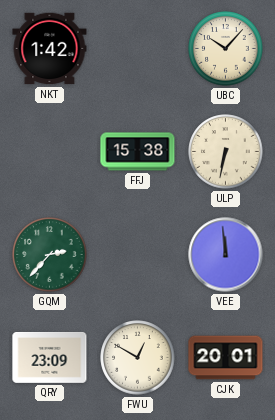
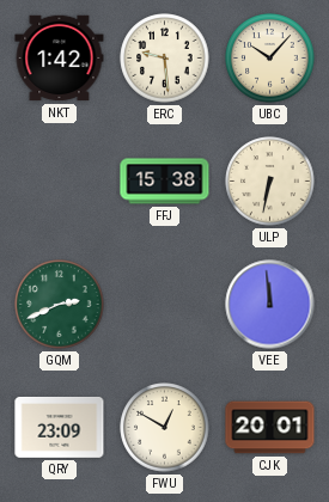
ERC: none -> 9:29 (165, 59)
GQM: 2:37 -> 2:41 (60, 305)
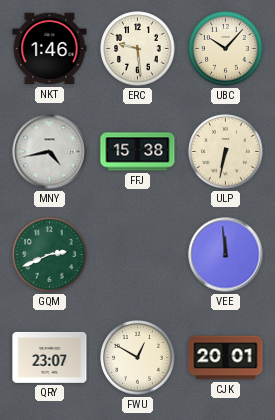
NKT: 1:42 -> 1:46 (50, 49)
MNY: none -> 4:43 (50, 152)
QRY: 23:09 -> 23:07 (50, 357)
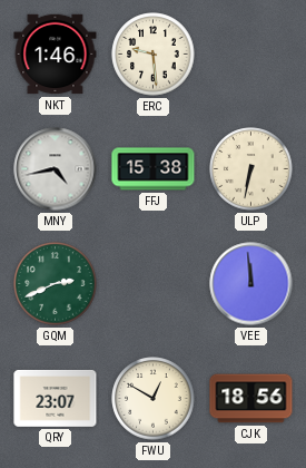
UBC: 10:07 -> none (226, 49)
CJK: 20:01 -> 18:56 (251, 399)
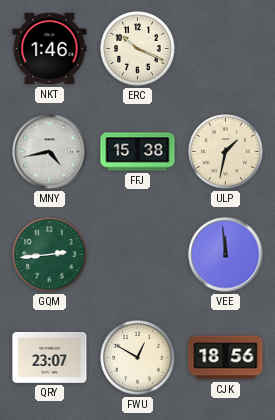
ERC: 9:29 -> 10:19 (138, 49)
ULP: 6:32 -> 1:32 (226, 152)
GQM: 2:41 -> 2:44 (50, 255)
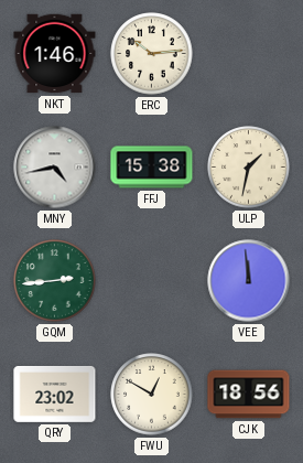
ERC: 10:19 -> 10:14 (152, 54)
QRY: 23:07 -> 23:02 (55, 394)
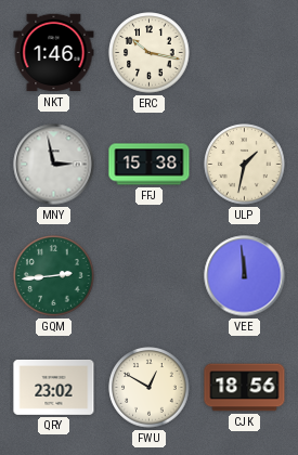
ERC: 10:14 -> 10:17 (150, 53)
MNY: 4:43 -> 2:58 (54, 165)
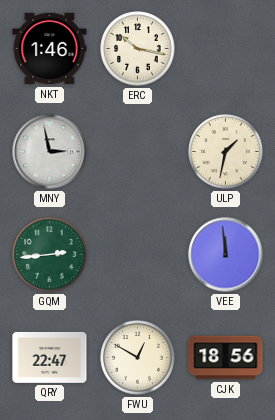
FFJ: 15:38 -> none (150, 165)
QRY: 23:02 -> 22:47 (50, 357)
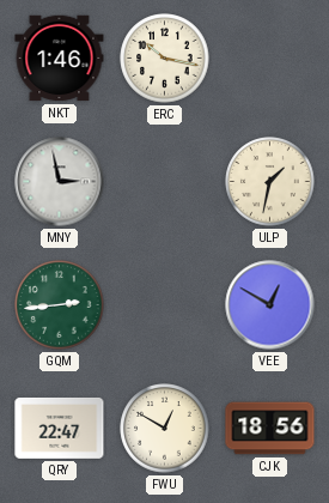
VEE: 11:59 -> 12:50 (270, 305)
